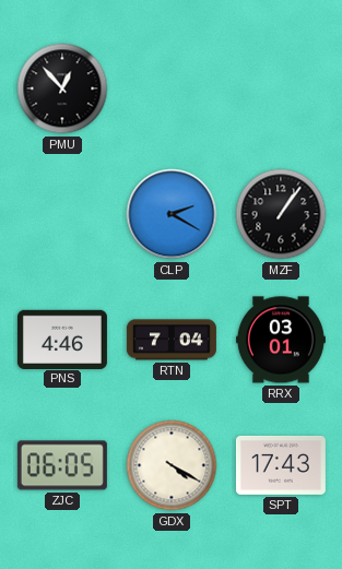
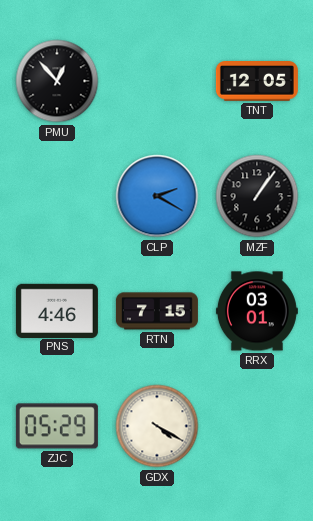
TNT: none -> 12:05 (257, 82)
RTN: 7:04 -> 7:15 (157, 311)
ZJC: 06:05 -> 05:29 (57, 426)
SPT: 17:43 -> none (281, 465)
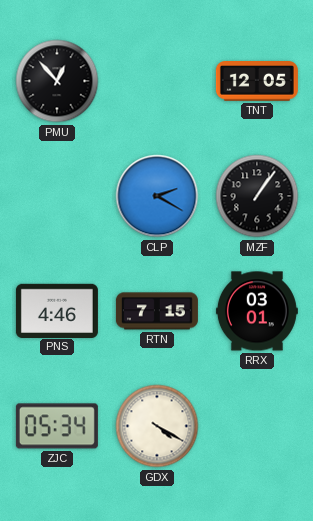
ZJC: 05:29 -> 05:34 (57, 426)
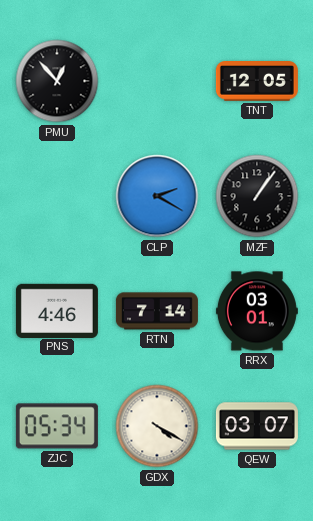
RTN: 7:15 -> 7:14 (157, 311)
QEW: none -> 03:07 (257, 426)
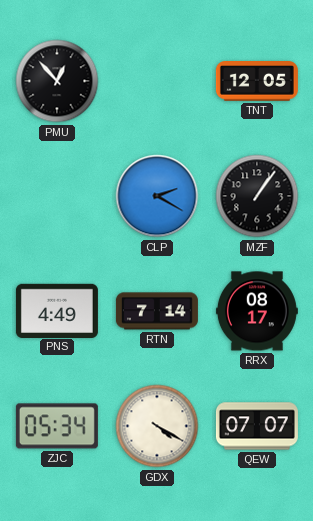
PNS: 4:46 -> 4:49 (57, 310)
RRX: 03:01 -> 08:17 (257, 311)
QEW: 03:07 -> 07:07 (257, 426)
